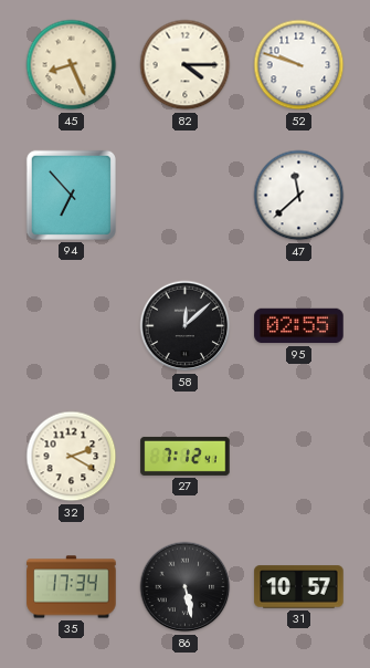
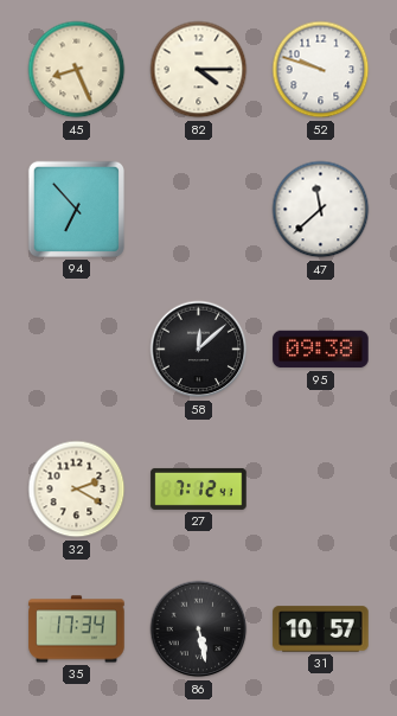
95: 02:55 -> 09:38 (321, 350)
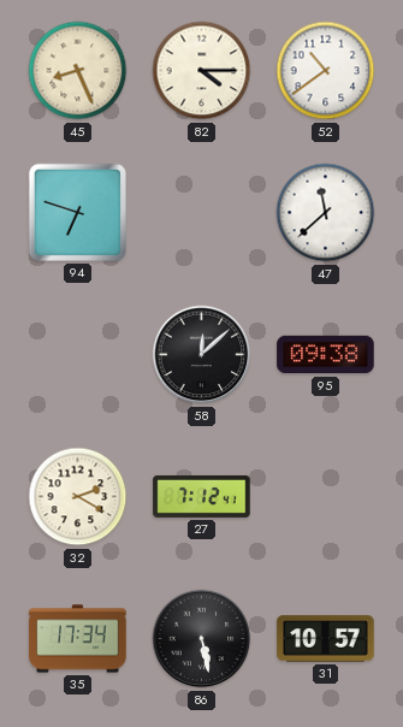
52: 9:48 -> 10:39 (326, 71)
94: 6:53 -> 6:48 (77, 212)
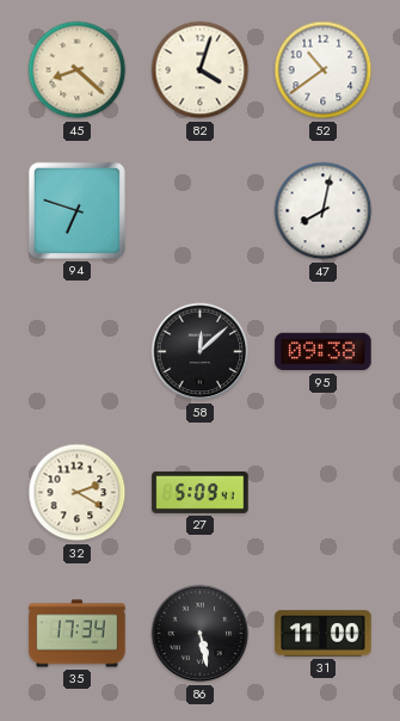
45: 8:26 -> 8:22 (78, 70)
82: 4:15 -> 4:03 (201, 70)
47: 11:38 -> 8:02 (324, 211)
27: 7:12 -> 5:09 (201, 492)
31: 10:57 -> 11:00 (324, 634)
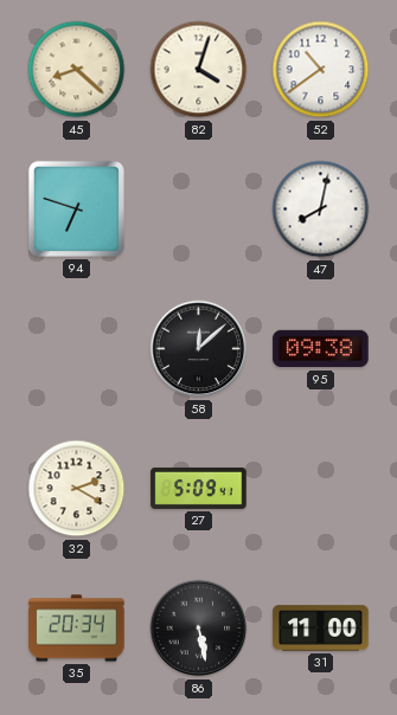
35: 17:34 -> 20:34 (77, 629)
